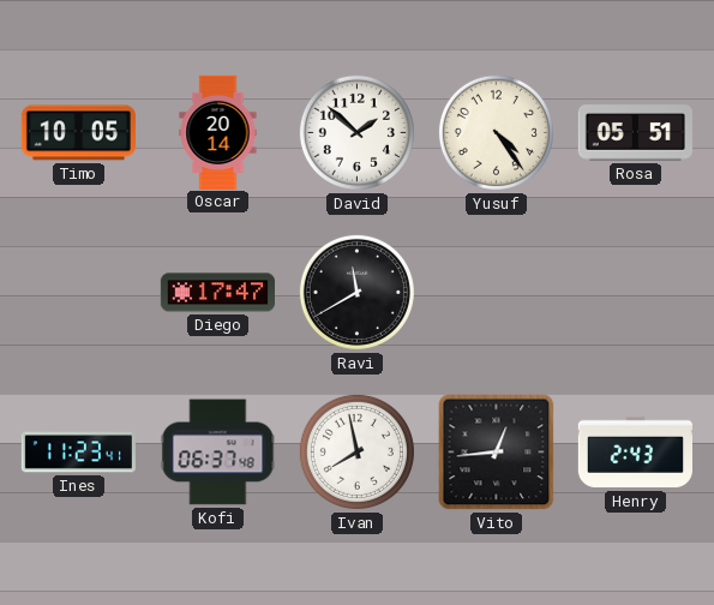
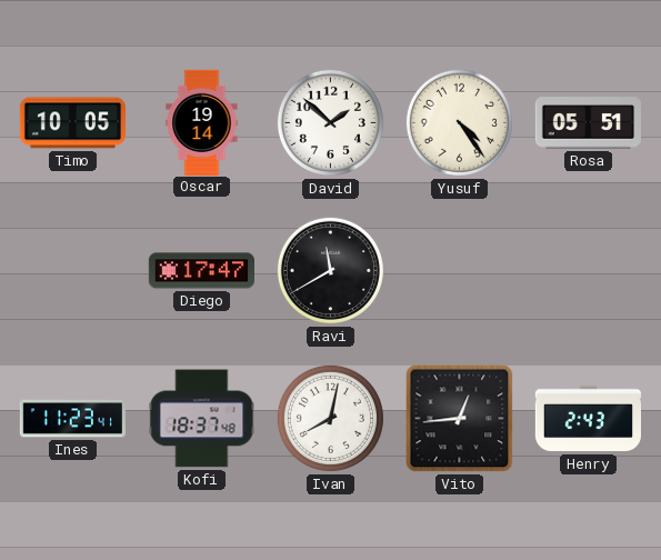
Oscar: 20:14 -> 19:14 (202, 122)
Kofi: 06:37 -> 18:37 (202, 419)
Ivan: 7:58 -> 8:02 (330, 418)
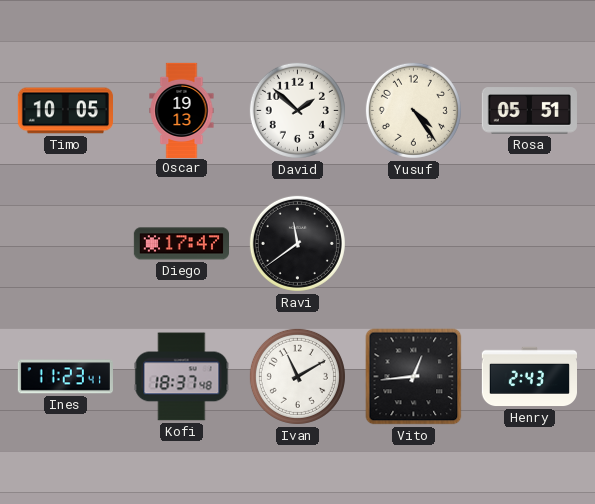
Oscar: 19:14 -> 19:13 (182, 110)
Ravi: 11:40 -> 11:39 (297, 243)
Ivan: 8:02 -> 11:10 (297, 376)
